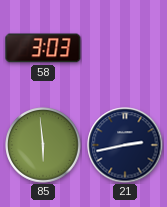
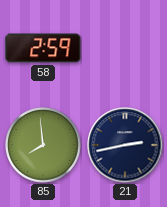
58: 3:03 -> 2:59 (43, 48)
85: 5:59 -> 7:59 (43, 145)
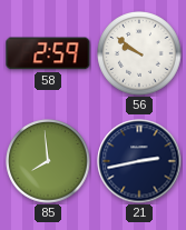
56: none -> 9:51 (139, 53)
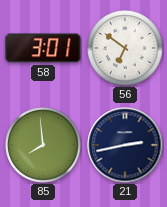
58: 2:59 -> 3:01 (43, 48)
56: 9:51 -> 6:51 (125, 48)
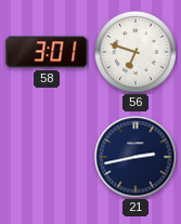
56: 6:51 -> 6:48 (135, 52)
85: 7:59 -> none (43, 145)
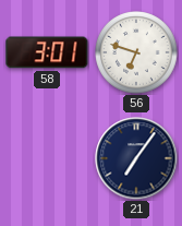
21: 2:43 -> 7:06 (136, 158)
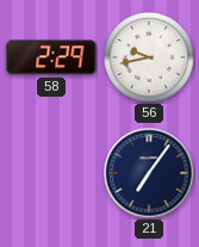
58: 3:01 -> 2:29 (51, 57)
56: 6:48 -> 9:43 (149, 57)
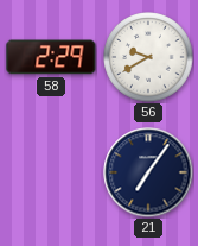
56: 9:43 -> 9:40 (148, 57)
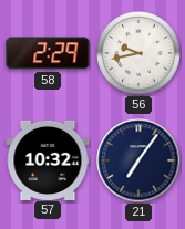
56: 9:40 -> 9:43 (138, 53)
57: none -> 10:32 (48, 159)
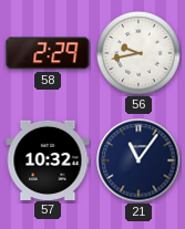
21: 7:06 -> 11:06 (138, 160)
